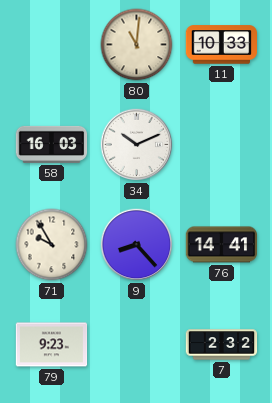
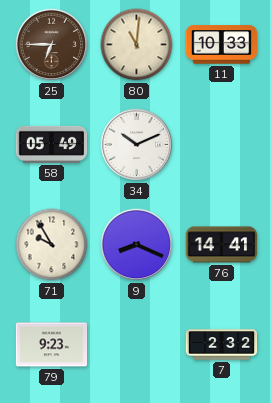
25: none -> 6:45 (52, 45)
58: 16:03 -> 05:49 (52, 144)
9: 8:23 -> 8:19 (137, 245)
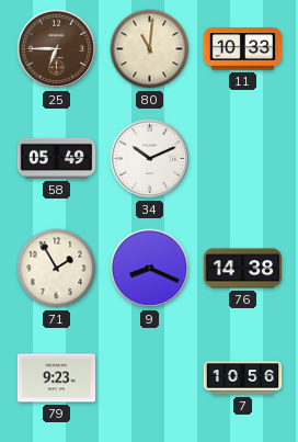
71: 9:55 -> 1:55 (57, 269)
76: 14:41 -> 14:38 (243, 269)
7: 2:32 -> 10:56 (243, 378)
